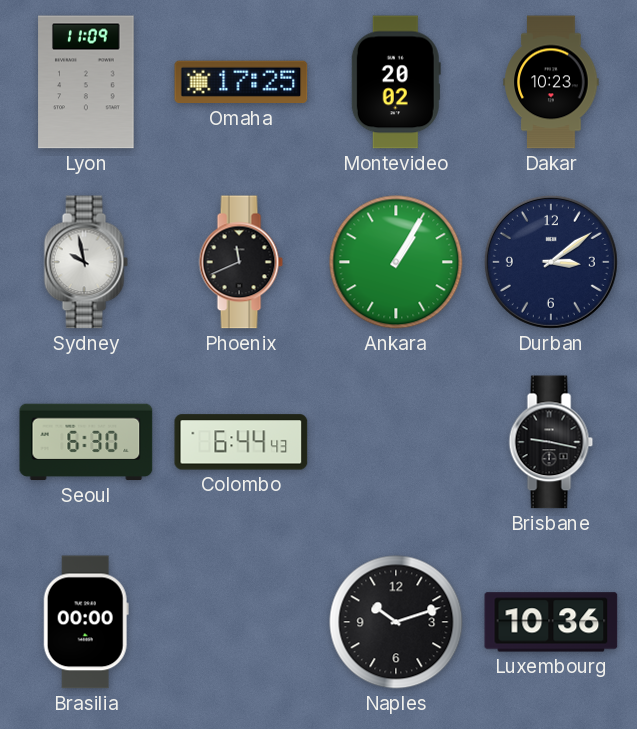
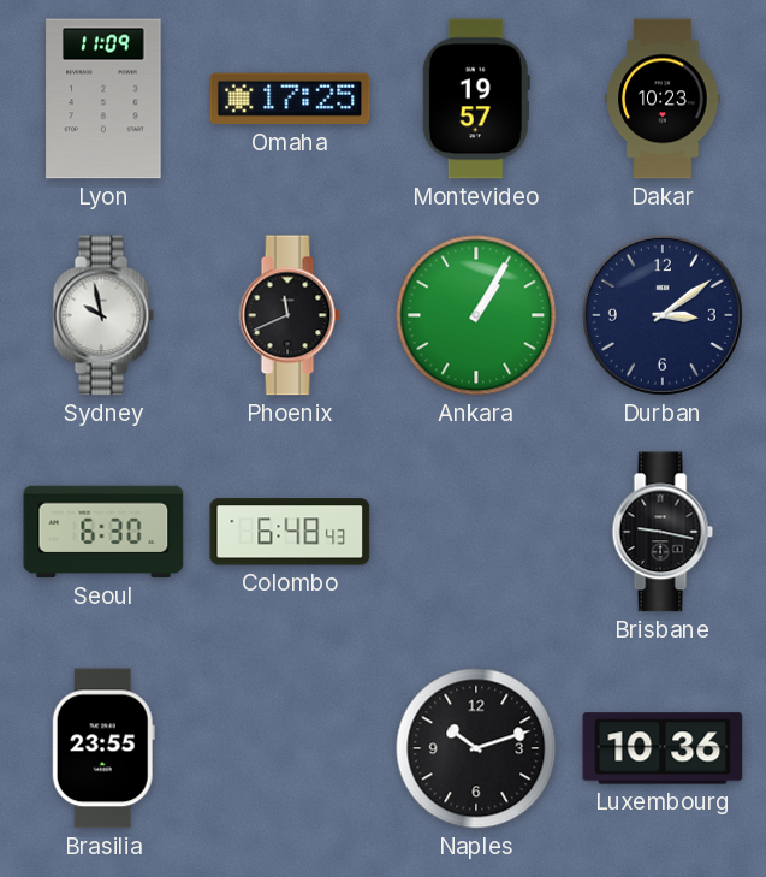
Montevideo: 20:02 -> 19:57 (476, 99)
Colombo: 6:44 -> 6:48 (290, 532)
Brasilia: 00:00 -> 23:55 (103, 748)
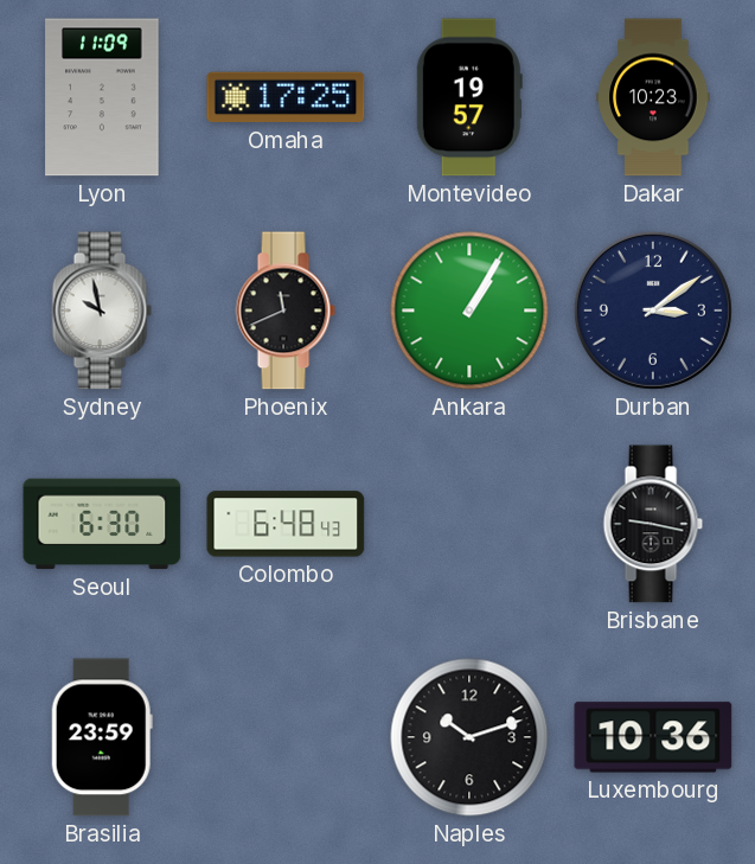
Brasilia: 23:55 -> 23:59 (102, 737)
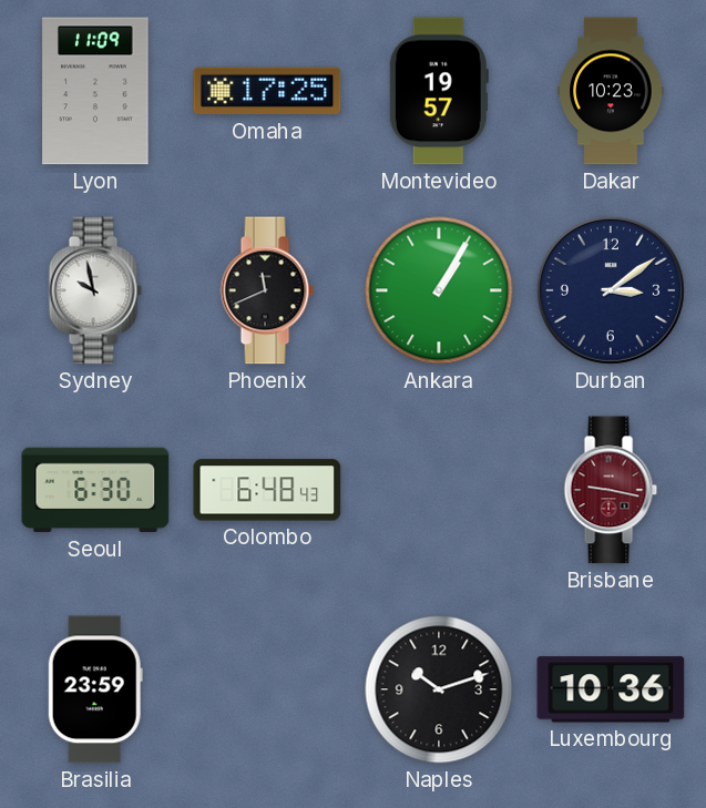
Brisbane dial: black -> burgundy (611, 490)
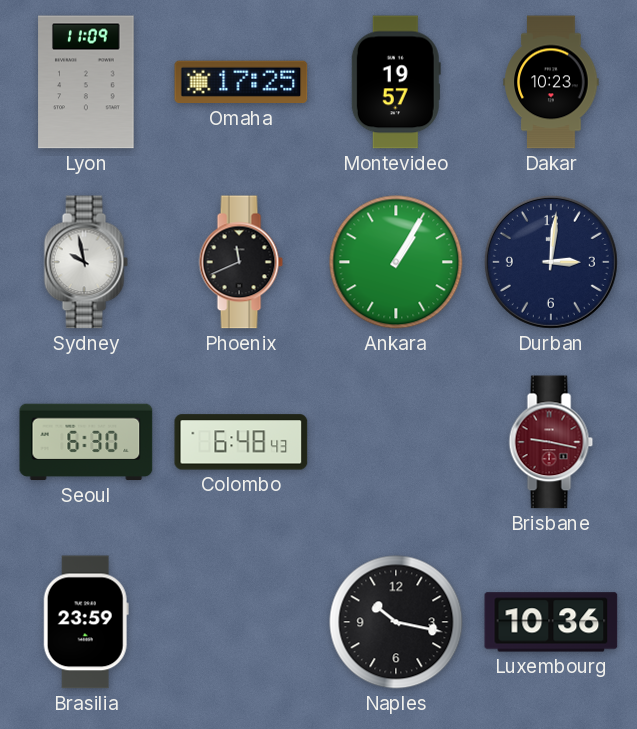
Durban: 3:09 -> 3:01 (551, 262)
Naples: 10:12 -> 10:17 (396, 622)
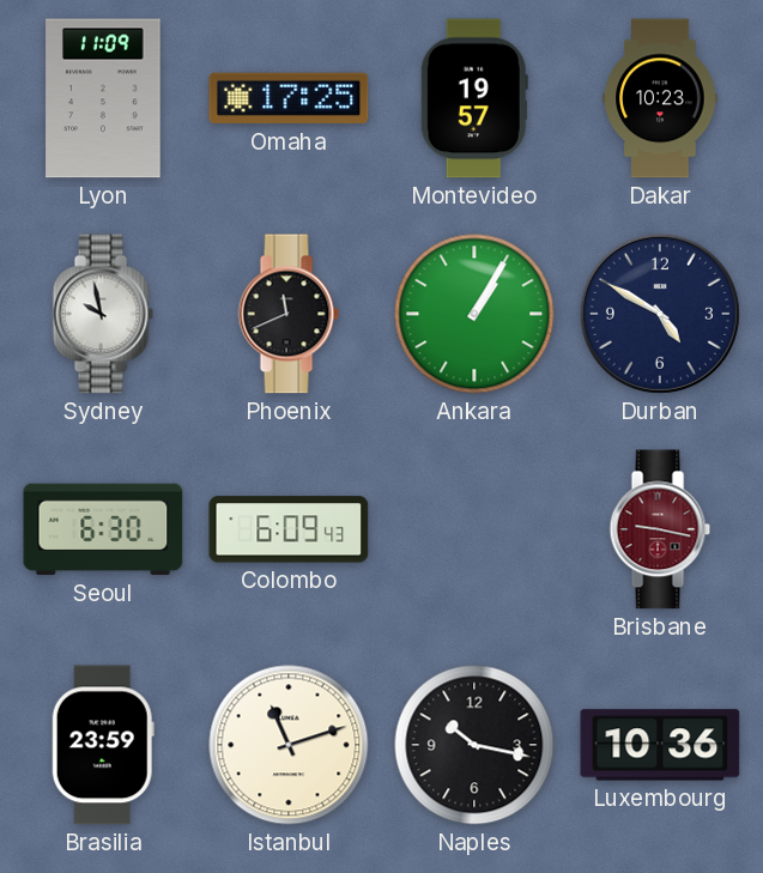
Durban: 3:01 -> 4:50 (660, 314)
Colombo: 6:48 -> 6:09 (289, 529)
Istanbul: none -> 11:12 (289, 745)
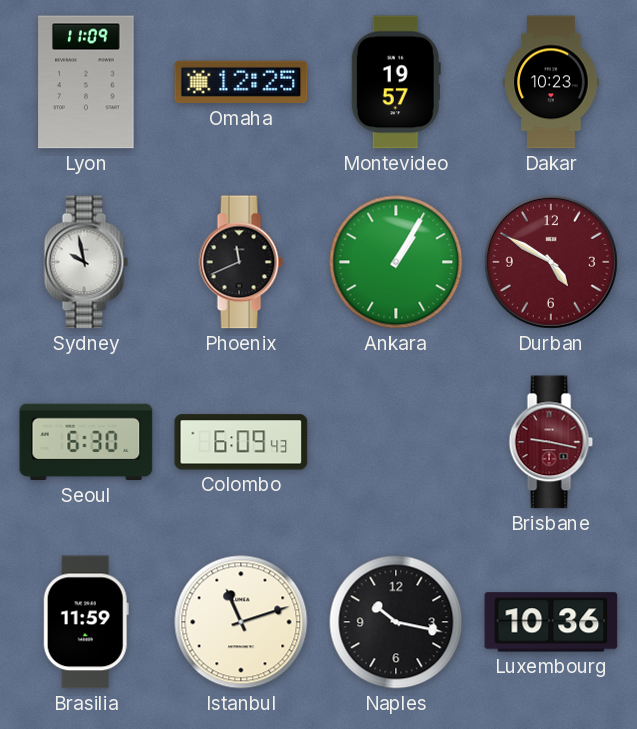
Omaha: 17:25 -> 12:25 (241, 82)
Durban dial: navy -> burgundy (551, 262)
Brasilia: 23:59 -> 11:59 (86, 622)
